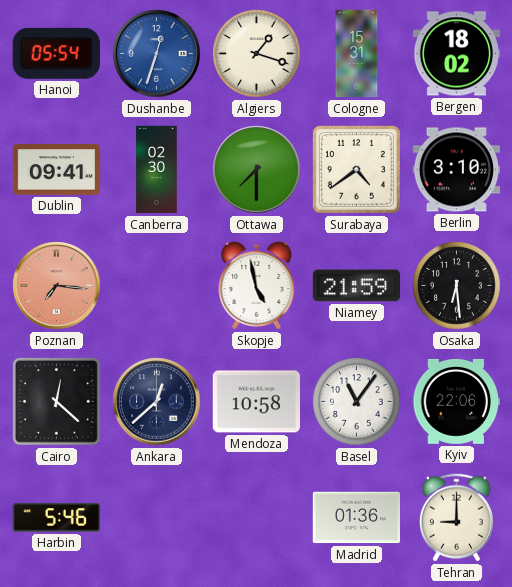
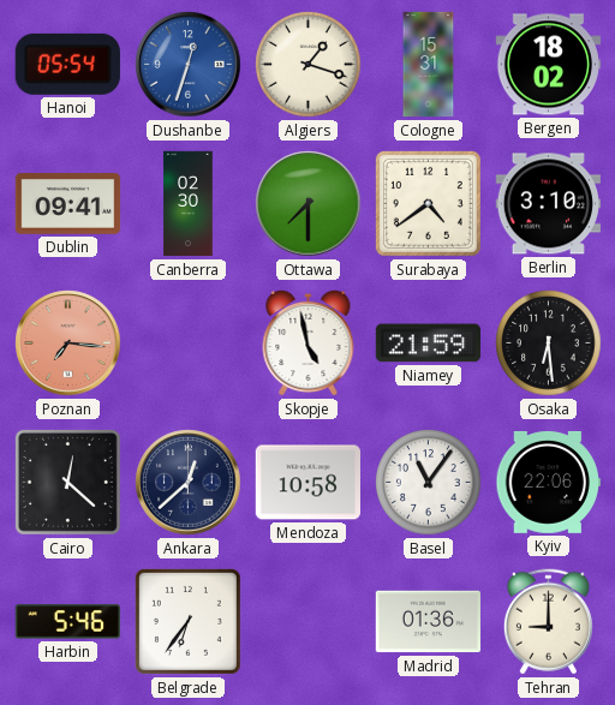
Belgrade: none -> 6:36 (187, 621)
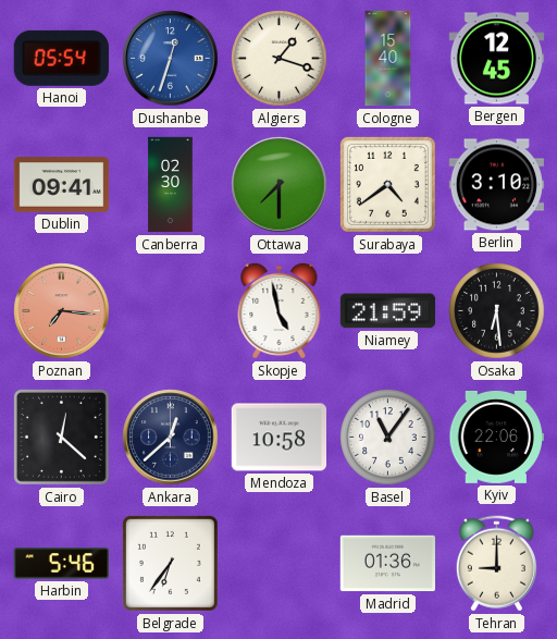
Cologne: 15:31 -> 15:40 (388, 59)
Bergen: 18:02 -> 12:45 (497, 59)
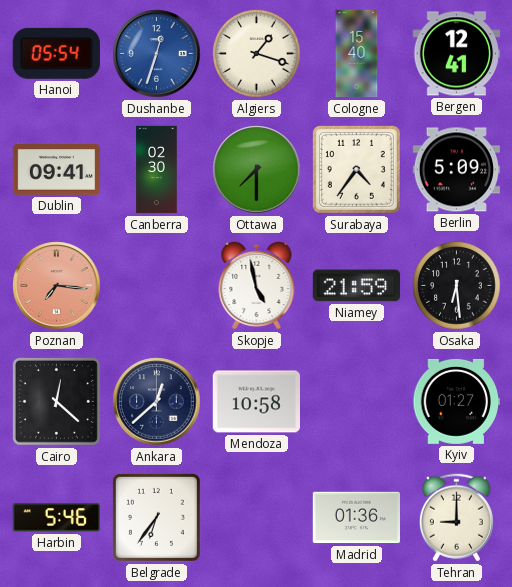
Bergen: 12:45 -> 12:41 (457, 54)
Surabaya: 4:39 -> 4:36 (356, 169)
Berlin: 3:10 -> 5:09 (457, 170)
Basel: 11:06 -> none (388, 438)
Kyiv: 22:06 -> 01:27 (456, 401)
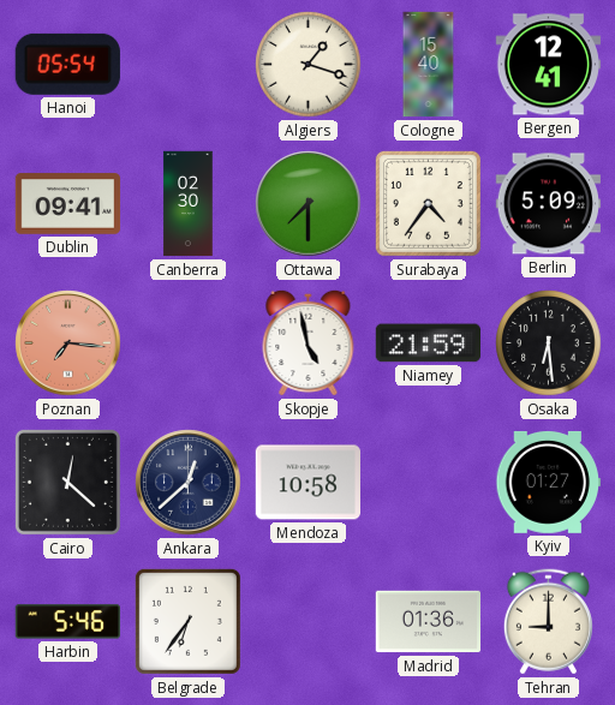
Dushanbe: 12:33 -> none (157, 54)
